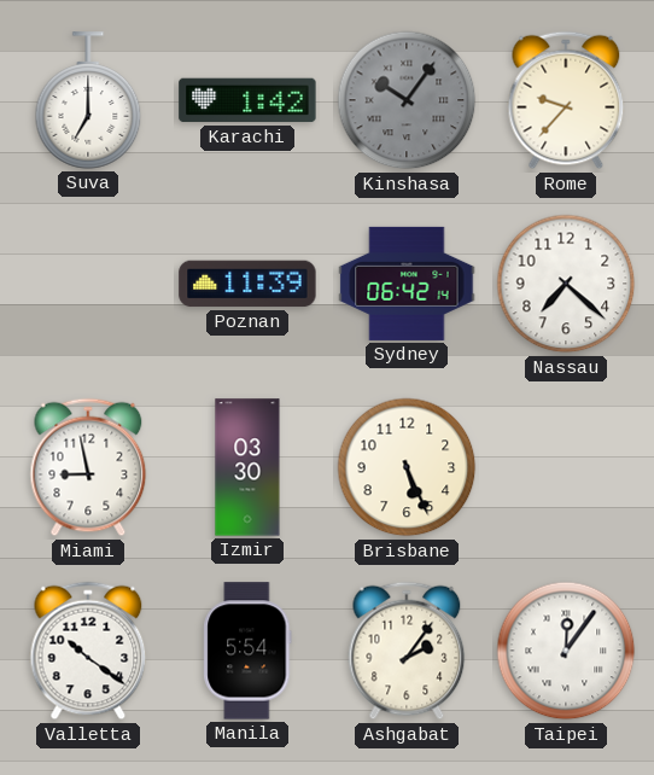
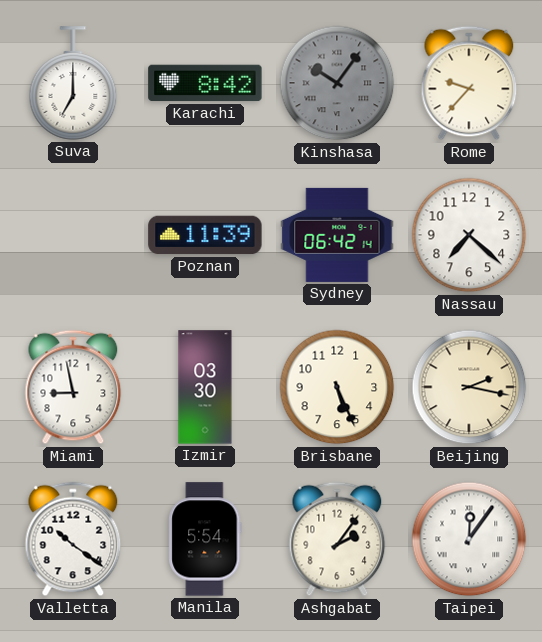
Karachi: 1:42 -> 8:42 (205, 83)
Beijing: none -> 2:17 (469, 387)
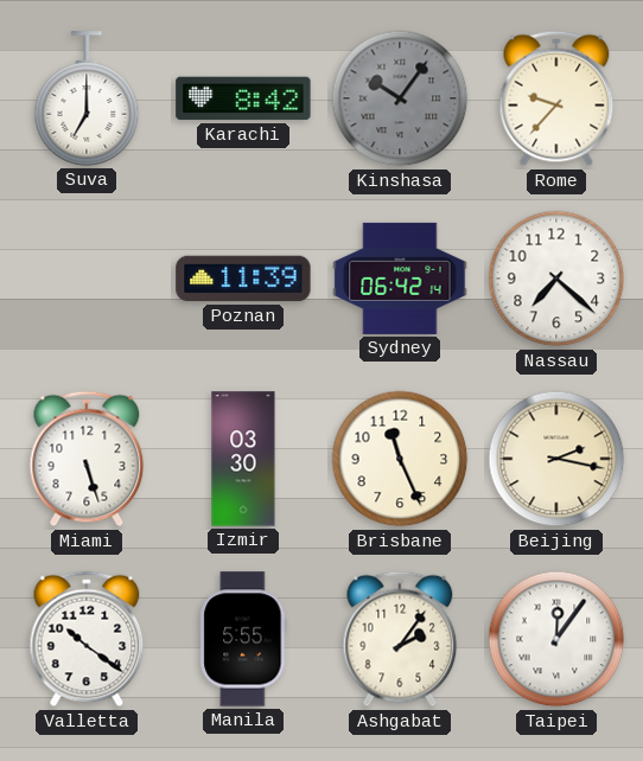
Miami: 8:58 -> 5:27 (87, 459)
Brisbane: 5:26 -> 11:26 (400, 459)
Manila: 5:54 -> 5:55 (243, 639)
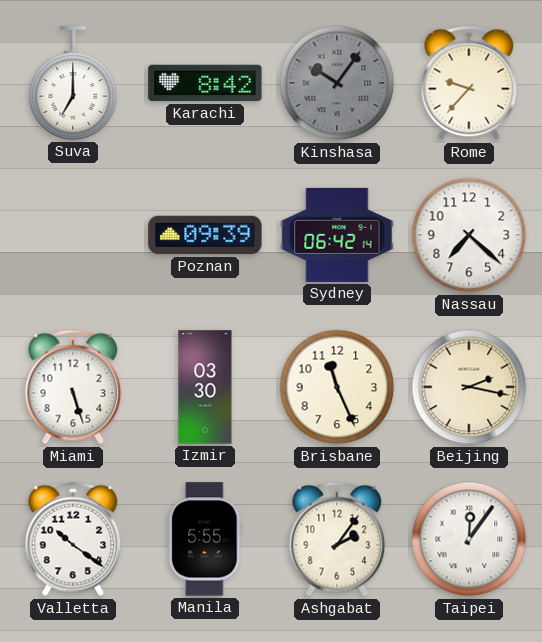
Poznan: 11:39 -> 09:39 (205, 235)
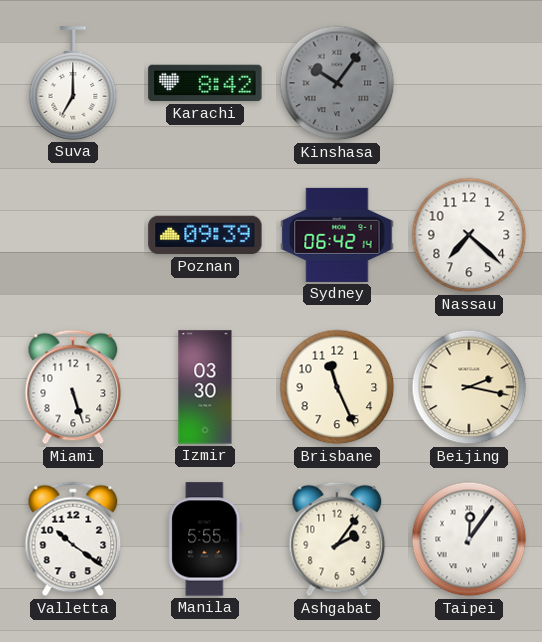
Rome: 9:37 -> none (469, 83)
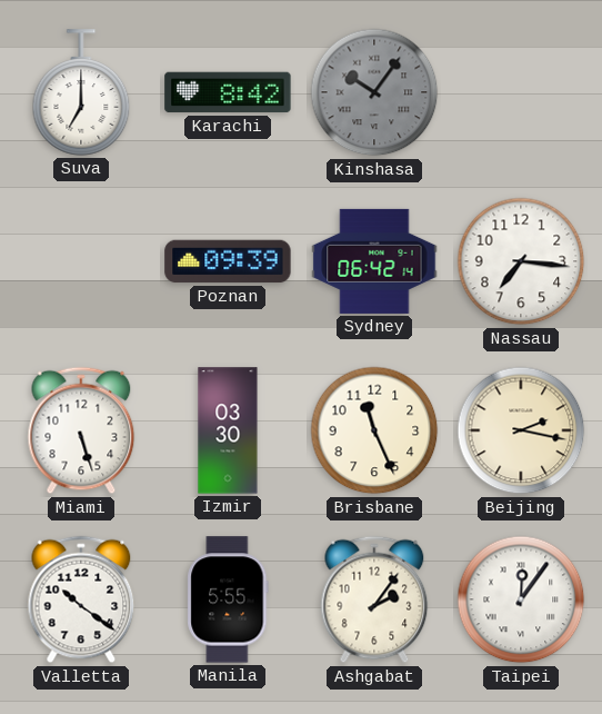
Nassau: 7:22 -> 7:16 (521, 261)
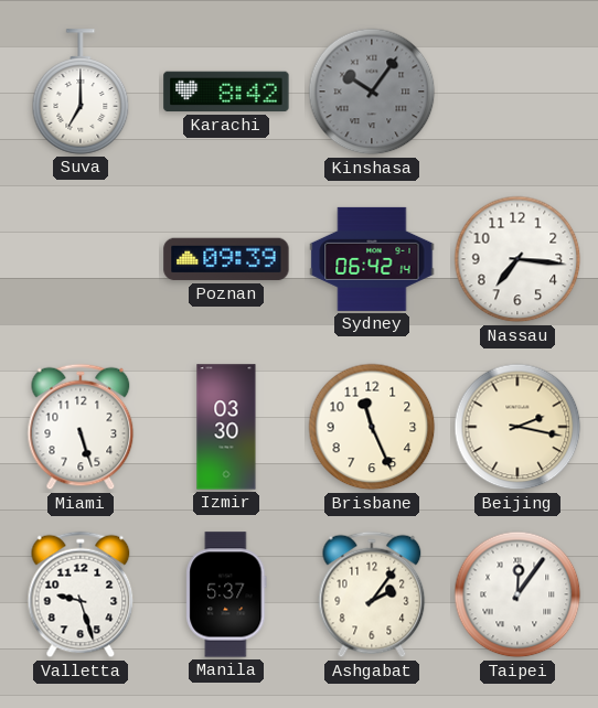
Valletta: 10:21 -> 9:27 (81, 594)
Manila: 5:55 -> 5:37 (226, 594)
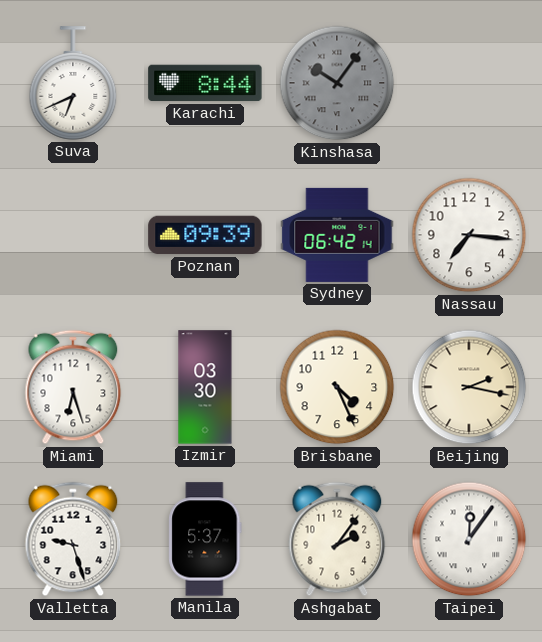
Suva: 7:00 -> 6:41 (73, 83)
Karachi: 8:42 -> 8:44 (205, 83)
Miami: 5:27 -> 6:27 (73, 387)
Brisbane: 11:26 -> 4:26 (337, 387)
